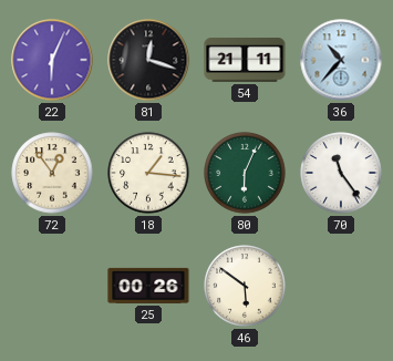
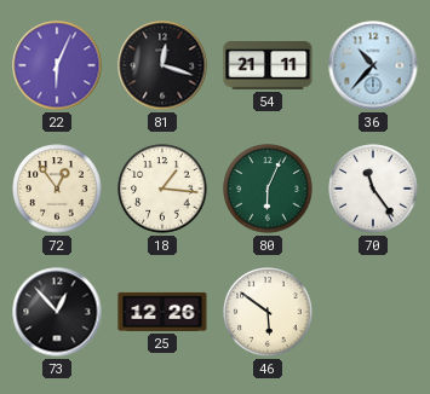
73: none -> 12:53 (57, 312)
25: 00:26 -> 12:26 (162, 312)
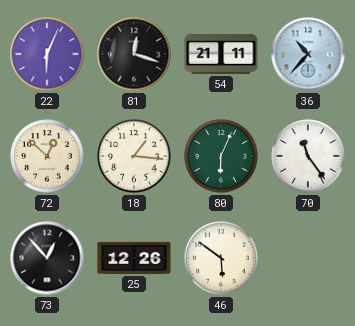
72: 12:54 -> 12:52 (47, 156)
